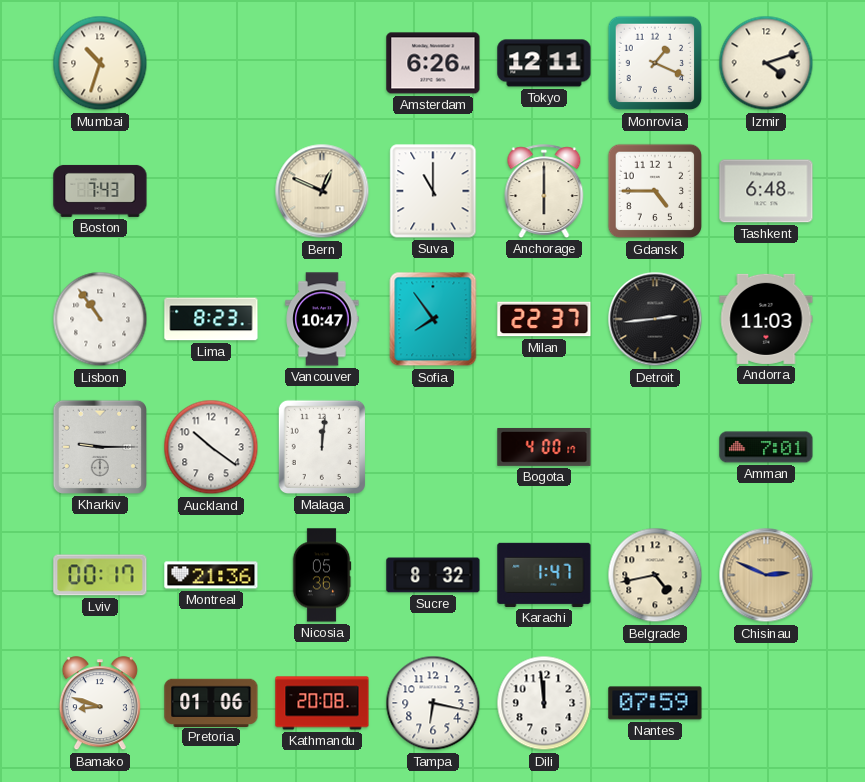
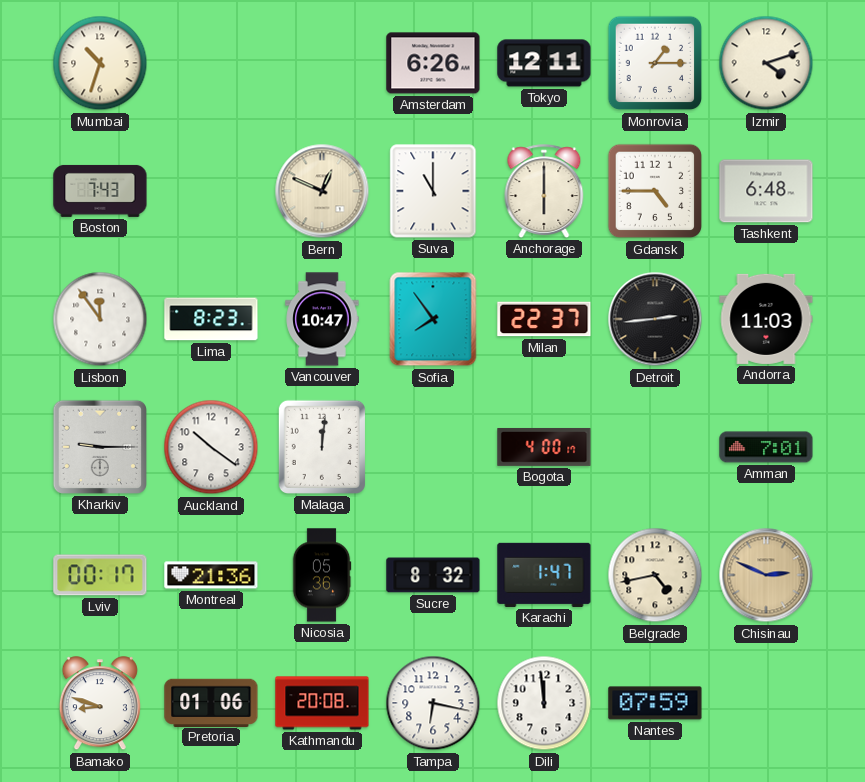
Monrovia: 1:19 -> 1:15 (655, 63)
Lisbon: 10:54 -> 11:54 (100, 319)
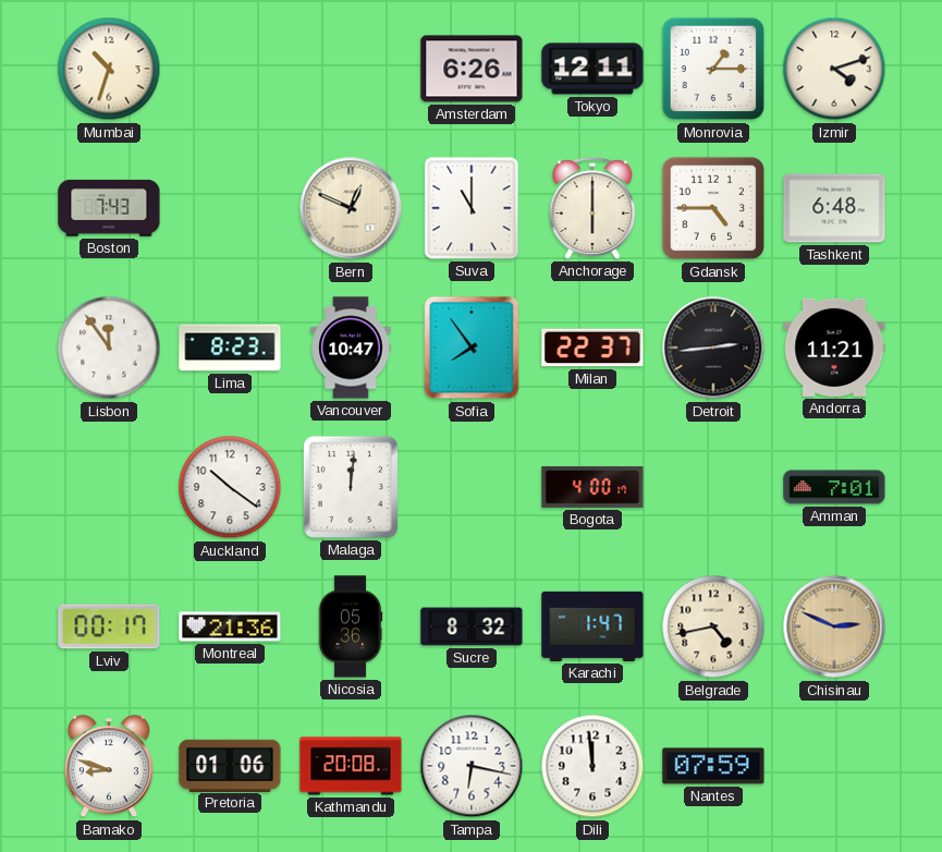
Andorra: 11:03 -> 11:21 (834, 348)
Kharkiv: 9:15 -> none (100, 447)
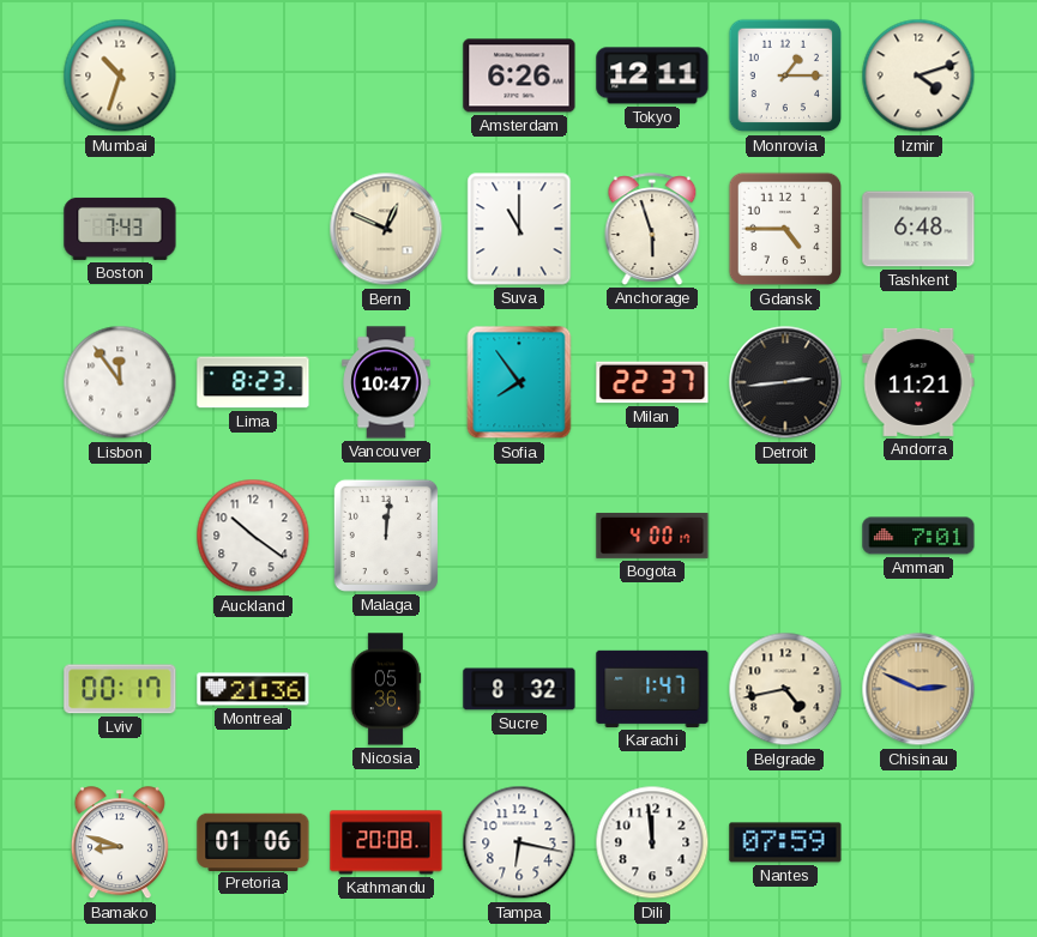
Anchorage: 6:00 -> 5:57 (652, 229)
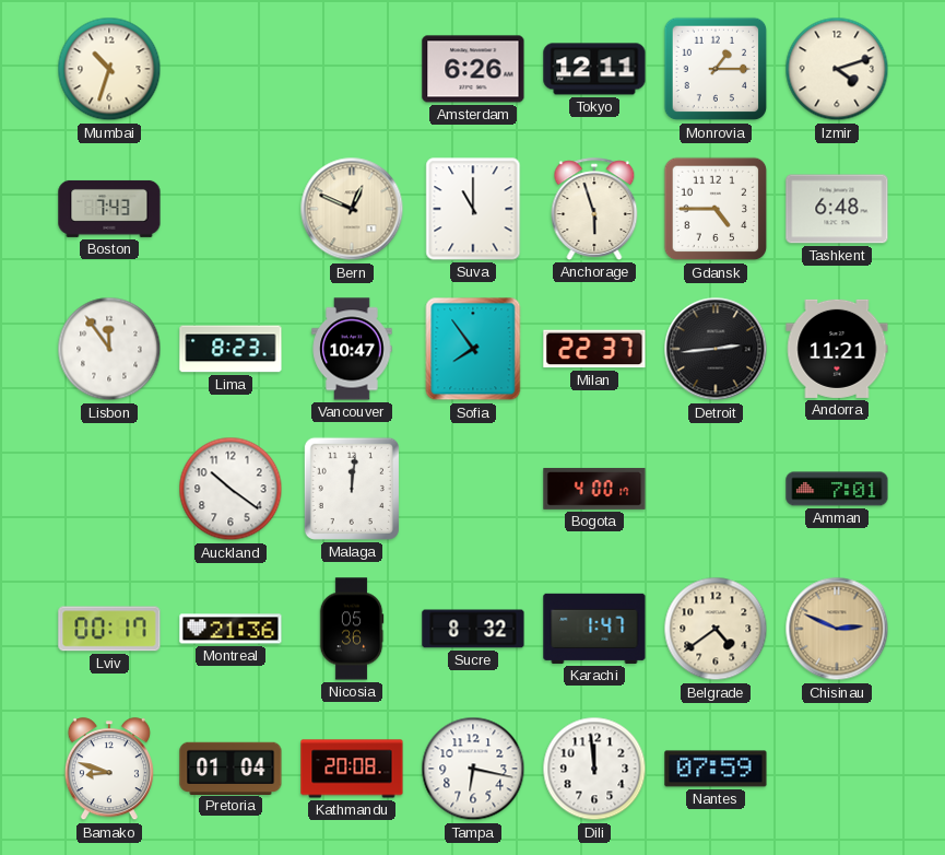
Belgrade: 4:43 -> 4:39 (716, 629)
Pretoria: 01:06 -> 01:04 (231, 768)
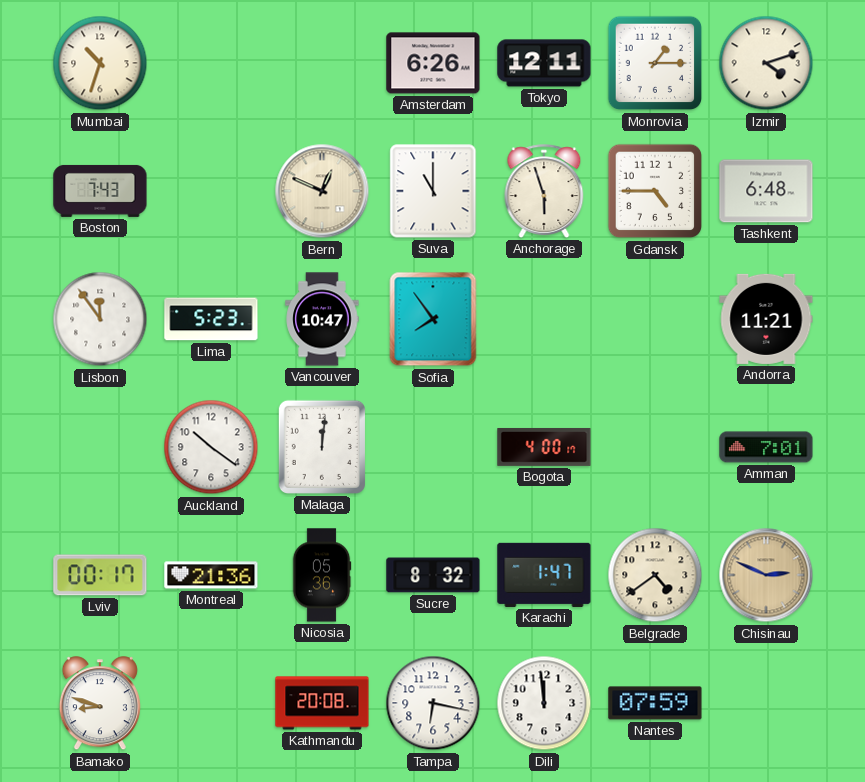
Lima: 8:23 -> 5:23 (211, 319)
Milan: 22:37 -> none (594, 349)
Detroit: 2:44 -> none (716, 349)
Pretoria: 01:04 -> none (231, 768)
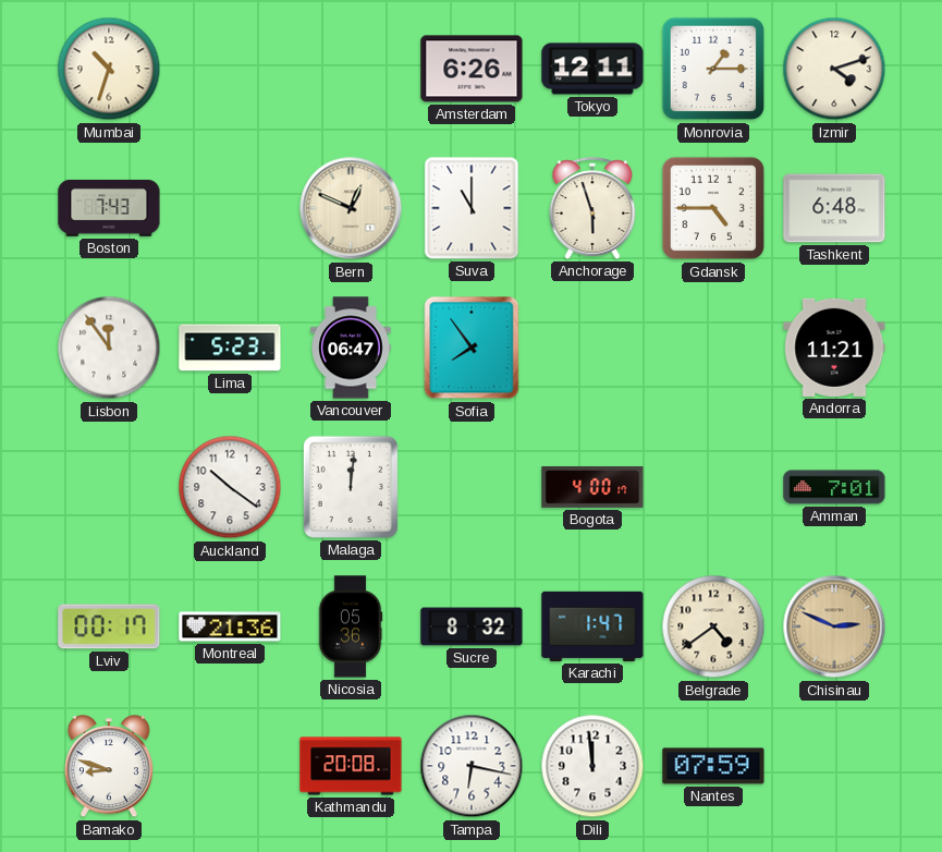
Vancouver: 10:47 -> 06:47 (351, 348)
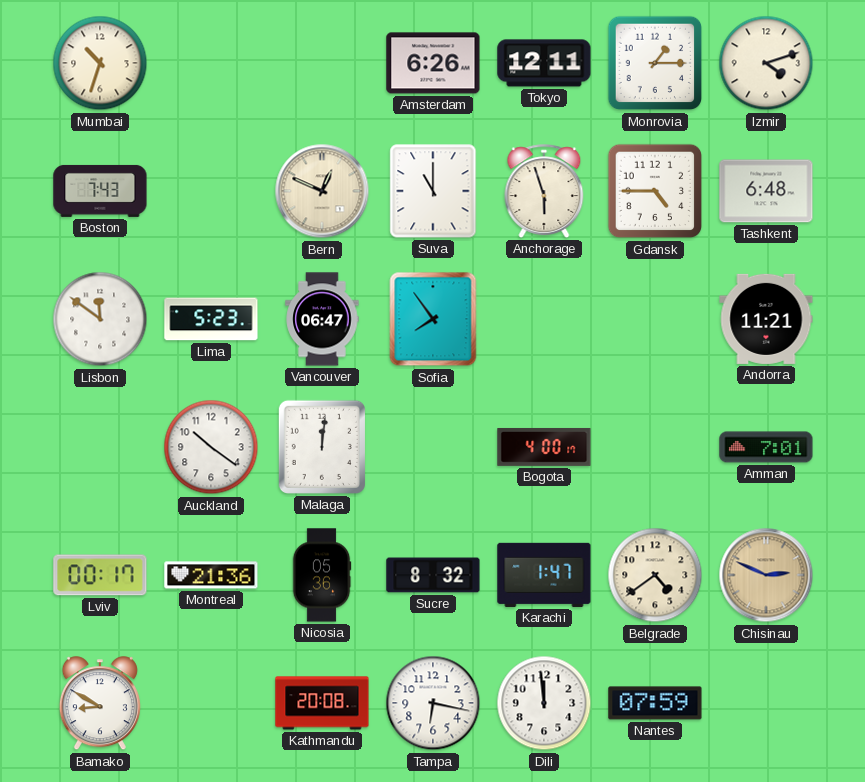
Lisbon: 11:54 -> 11:51 (100, 319)
Bamako: 8:48 -> 8:50 (100, 704)
